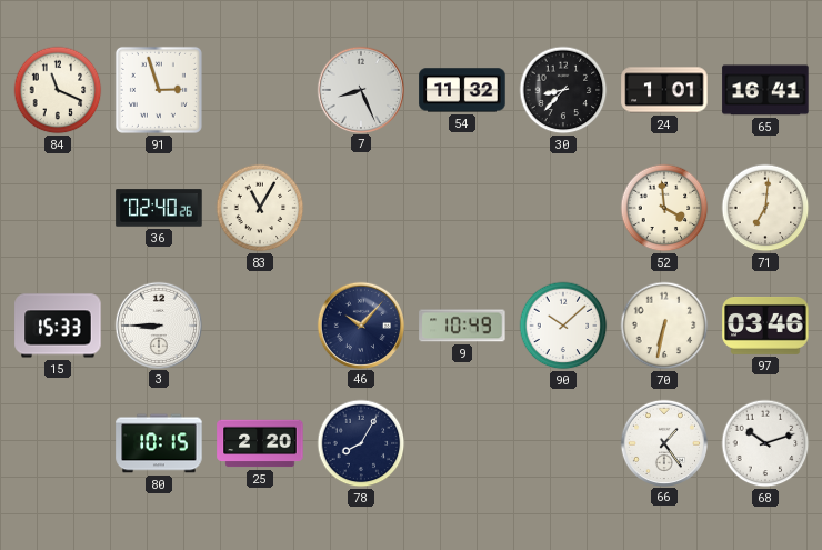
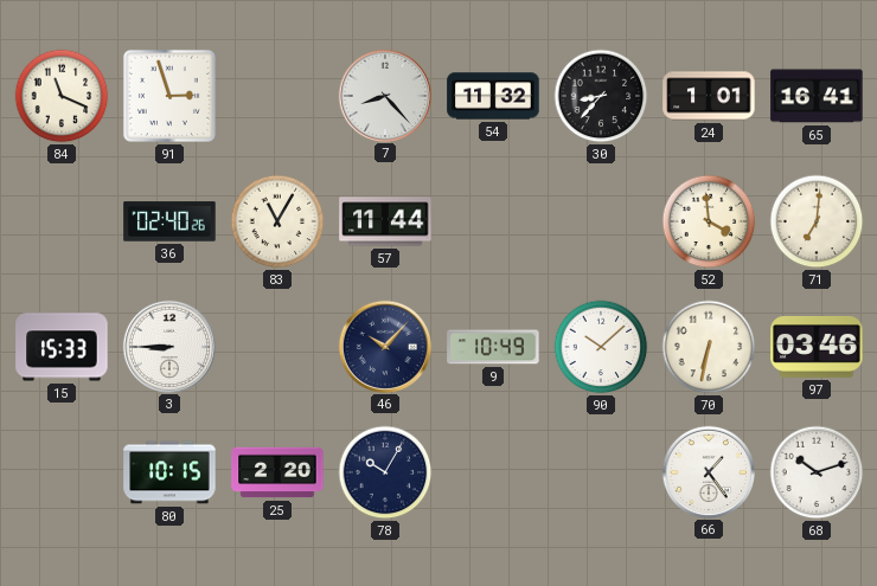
7: 8:26 -> 8:23 (384, 95)
57: none -> 11:44 (385, 221)
78: 8:05 -> 10:05 (385, 472)
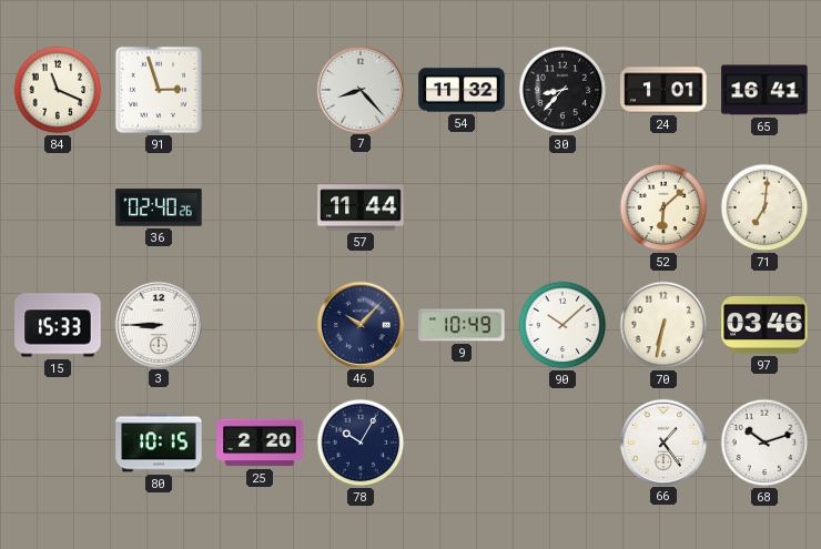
83: 11:05 -> none (277, 221)
52: 3:59 -> 6:08 (663, 207)
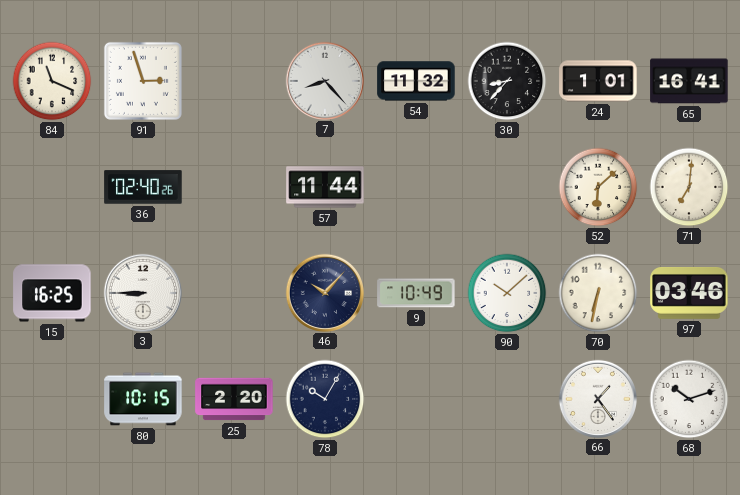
15: 15:33 -> 16:25 (52, 293)
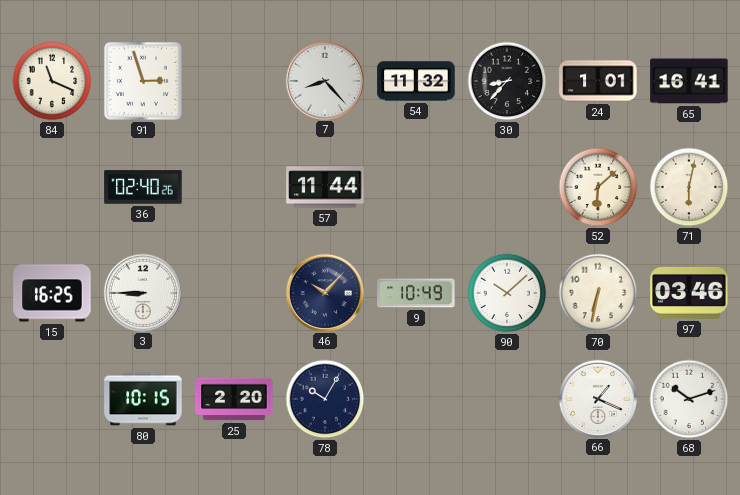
71: 7:01 -> 6:02 (689, 187)
66: 1:24 -> 1:19 (597, 398)
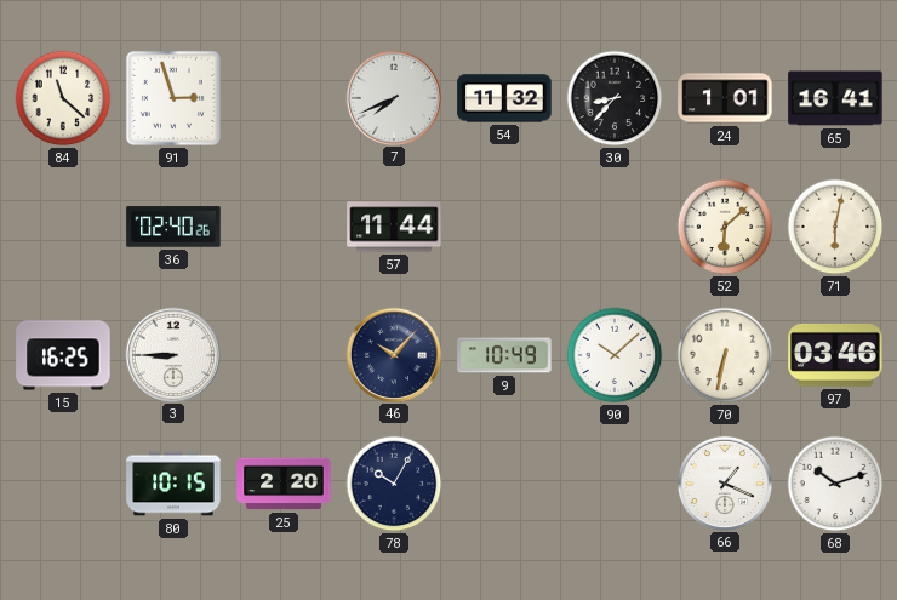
84: 11:19 -> 11:22 (63, 98)
7: 8:23 -> 7:41 (393, 97)
